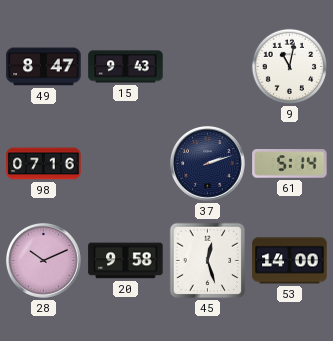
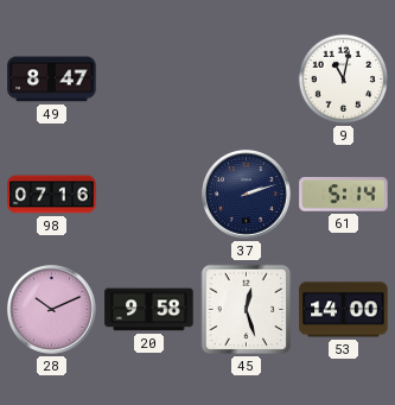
15: 9:43 -> none (126, 67)
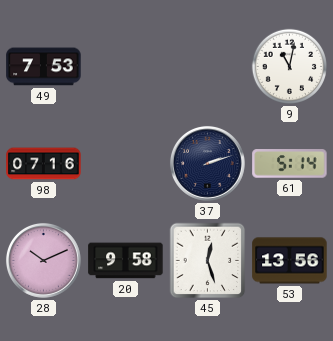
49: 8:47 -> 7:53 (44, 67)
53: 14:00 -> 13:56 (290, 261)
